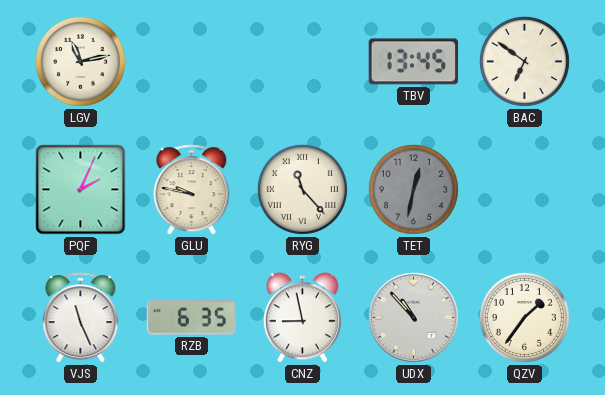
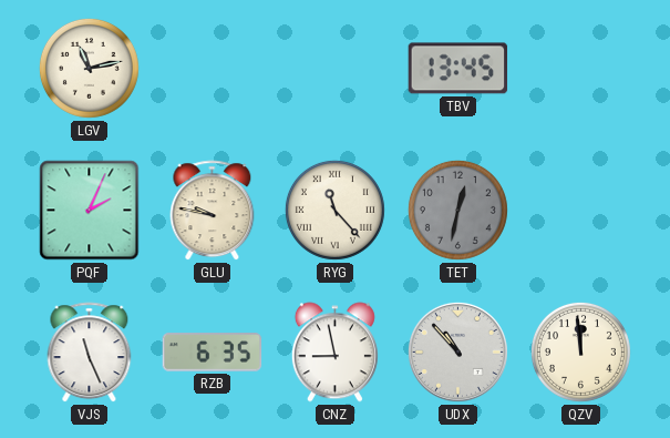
BAC: 6:51 -> none (524, 61)
QZV: 1:36 -> 11:59 (580, 352)
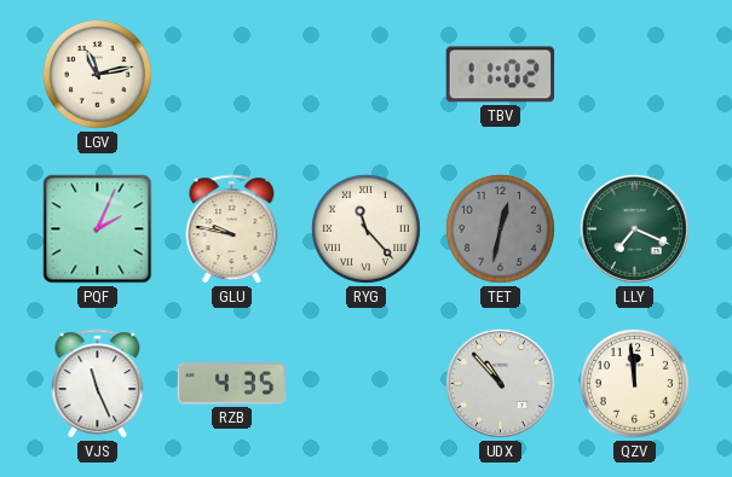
TBV: 13:45 -> 11:02 (501, 75)
LLY: none -> 7:19 (634, 228)
RZB: 6:35 -> 4:35 (232, 384)
CNZ: 8:58 -> none (334, 353)
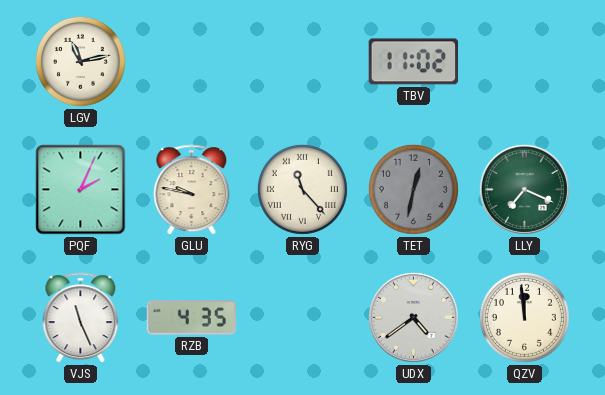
UDX: 10:53 -> 4:39 (413, 317)
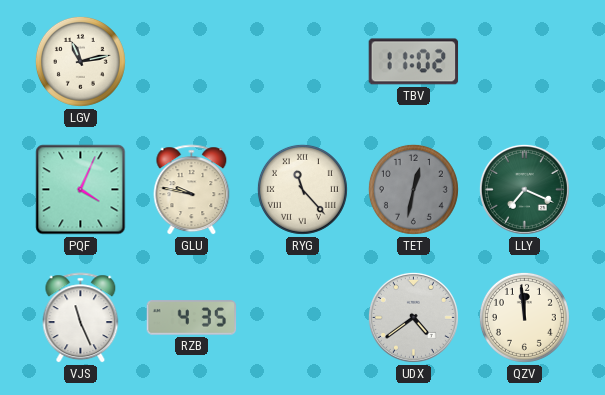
PQF: 2:04 -> 4:04 (81, 190)
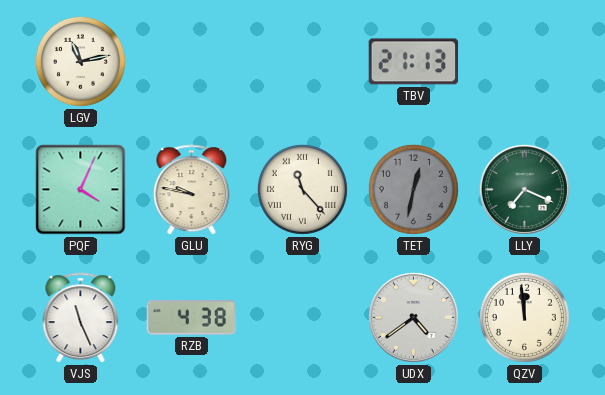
TBV: 11:02 -> 21:13 (414, 62)
RZB: 4:35 -> 4:38 (192, 318)
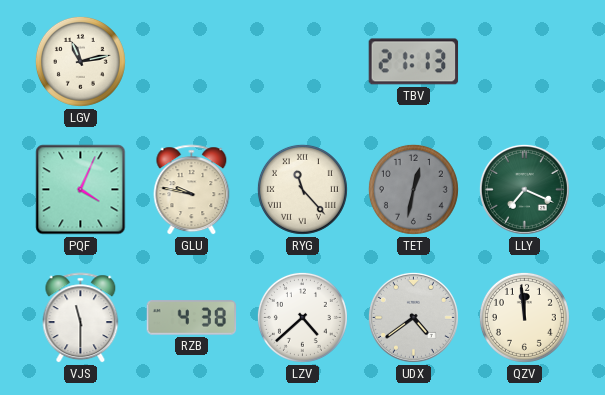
VJS: 11:26 -> 11:30 (81, 318)
LZV: none -> 4:38 (302, 317)
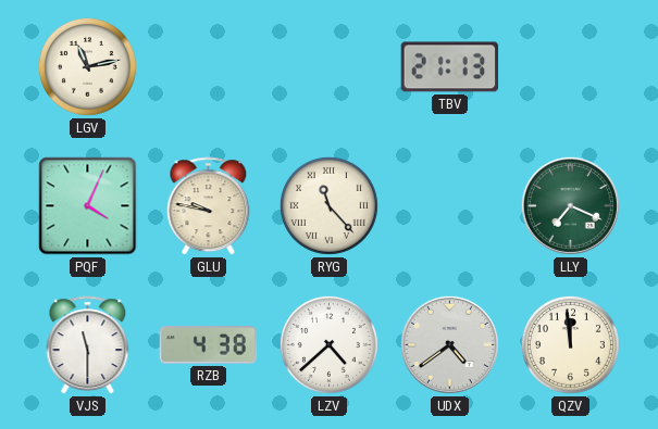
TET: 12:32 -> none (413, 189)
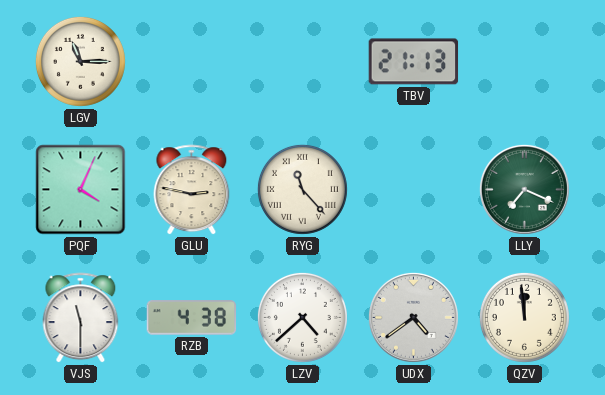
LGV: 11:13 -> 11:15 (80, 61)
GLU: 9:47 -> 2:47 (192, 190)
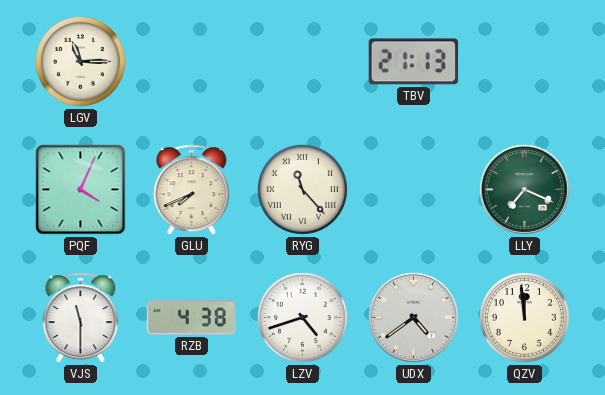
GLU: 2:47 -> 7:41 (192, 190)
LZV: 4:38 -> 4:42 (302, 317)
